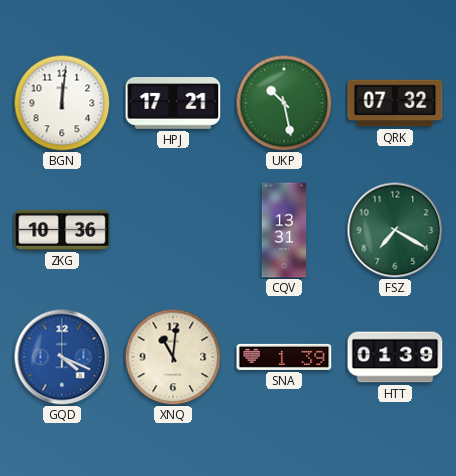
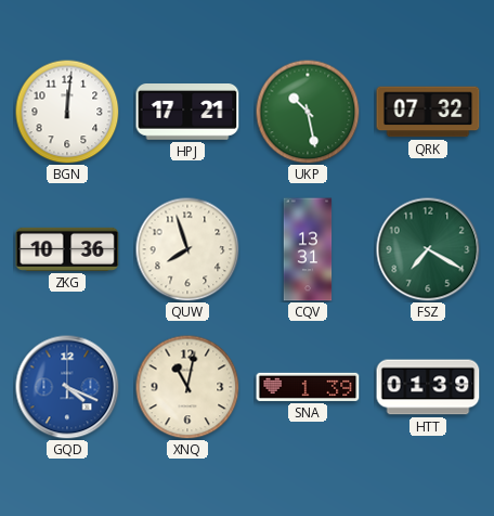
QUW: none -> 7:57 (187, 249)
XNQ: 11:01 -> 11:02 (187, 387)
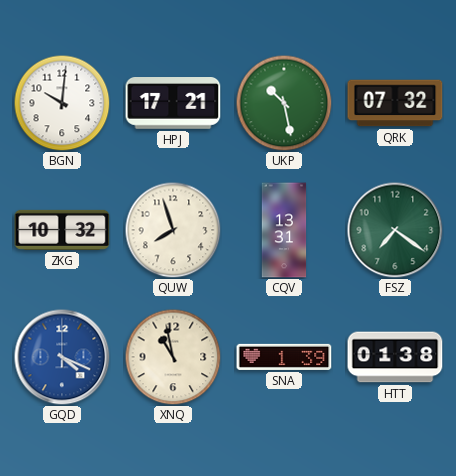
BGN: 12:01 -> 10:01 (62, 103)
ZKG: 10:36 -> 10:32 (62, 230)
FSZ: 7:20 -> 7:21 (395, 230)
XNQ: 11:02 -> 10:58 (173, 357)
HTT: 01:39 -> 01:38 (395, 357)
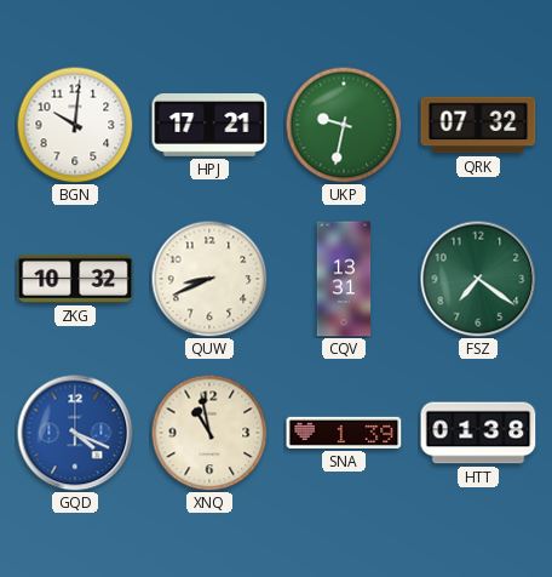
UKP: 10:28 -> 9:32 (344, 125)
QUW: 7:57 -> 8:41 (209, 279)
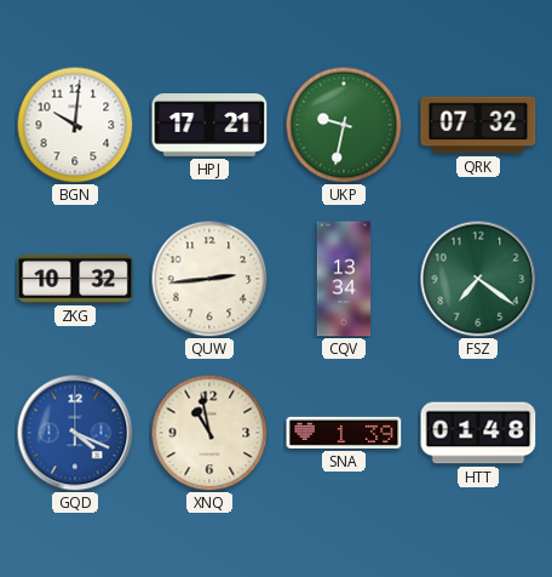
QUW: 8:41 -> 2:44 (209, 279)
CQV: 13:31 -> 13:34 (344, 279)
HTT: 01:38 -> 01:48 (478, 433)
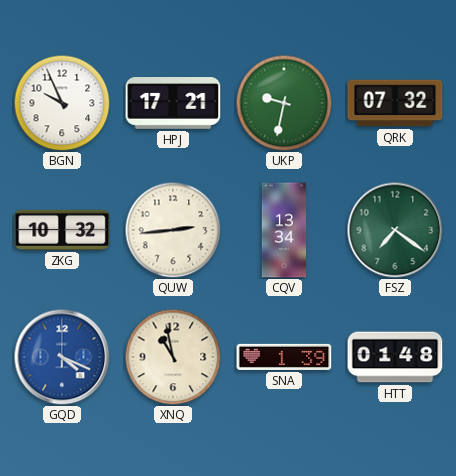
BGN: 10:01 -> 9:56 (62, 103)
